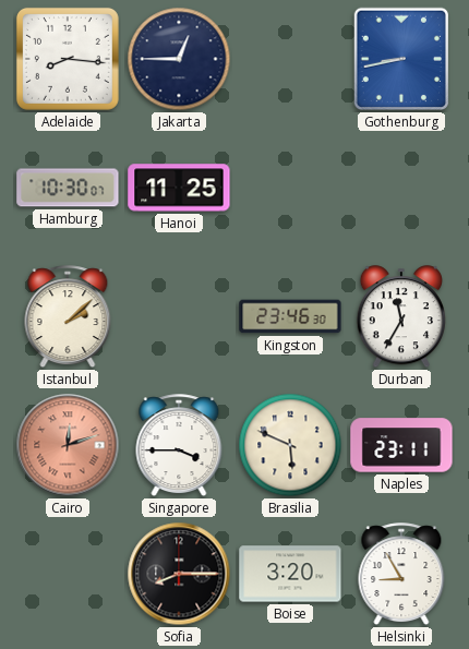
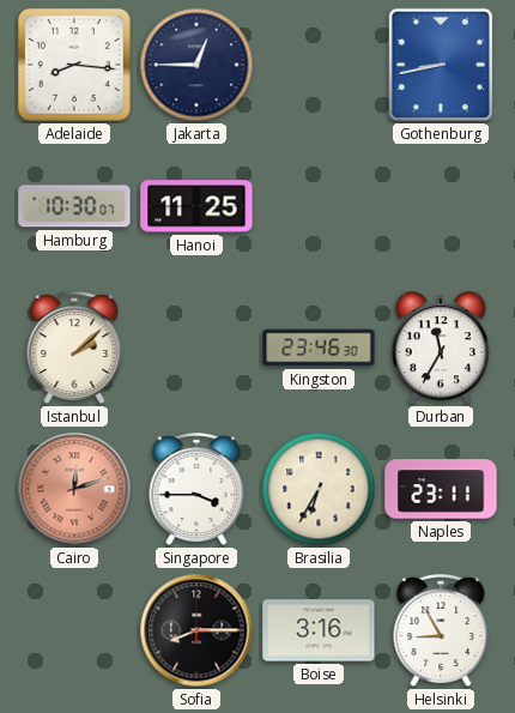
Brasilia: 5:49 -> 6:35 (319, 489)
Boise: 3:20 -> 3:16 (319, 630)
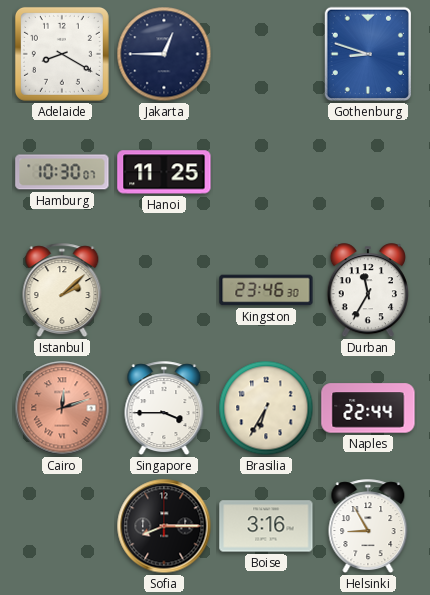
Adelaide: 8:16 -> 8:20 (62, 54)
Gothenburg: 8:43 -> 8:48 (367, 54)
Naples: 23:11 -> 22:44 (368, 408)
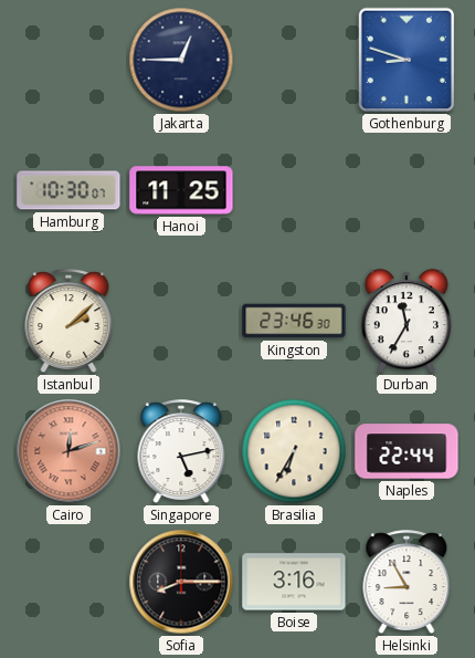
Adelaide: 8:20 -> none (62, 54)
Singapore: 3:45 -> 5:13 (181, 452)
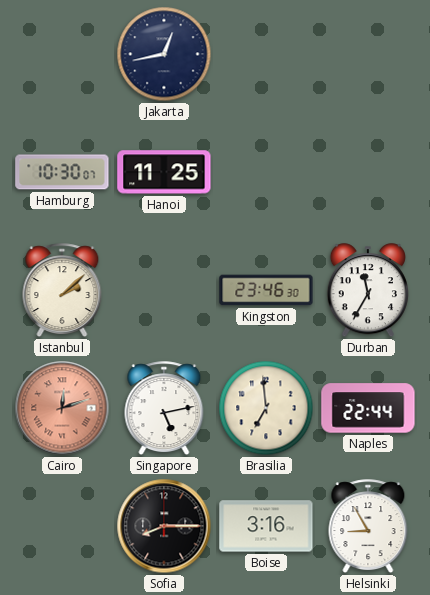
Jakarta: 12:45 -> 12:43 (164, 54)
Gothenburg: 8:48 -> none (405, 60)
Brasilia: 6:35 -> 6:59 (266, 408)
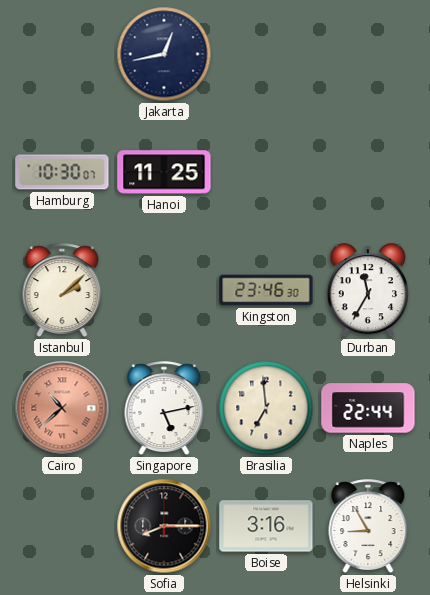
Cairo: 12:12 -> 10:38 (62, 408)
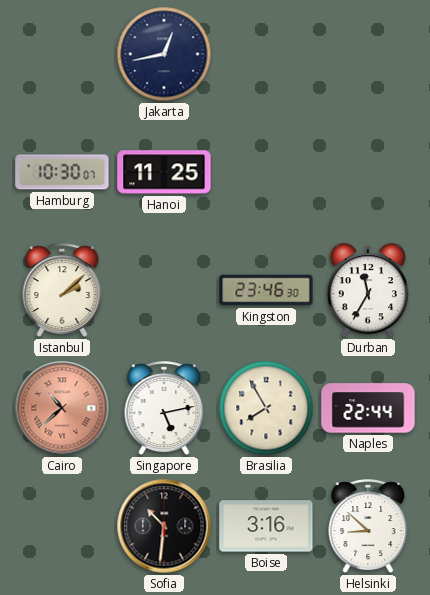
Brasilia: 6:59 -> 7:55 (266, 408)
Sofia: 8:15 -> 10:31 (164, 526)
Helsinki: 8:55 -> 8:52 (368, 527)
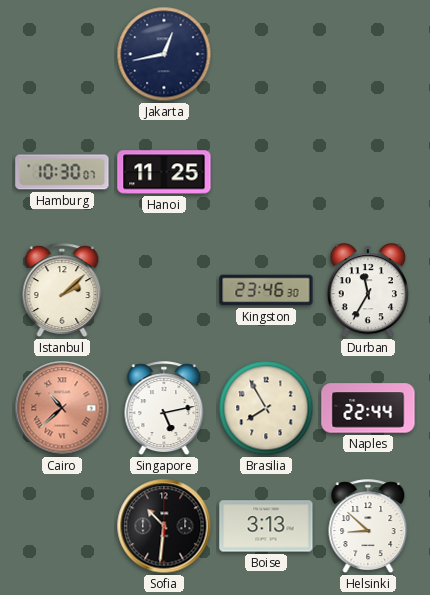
Boise: 3:16 -> 3:13 (266, 526)
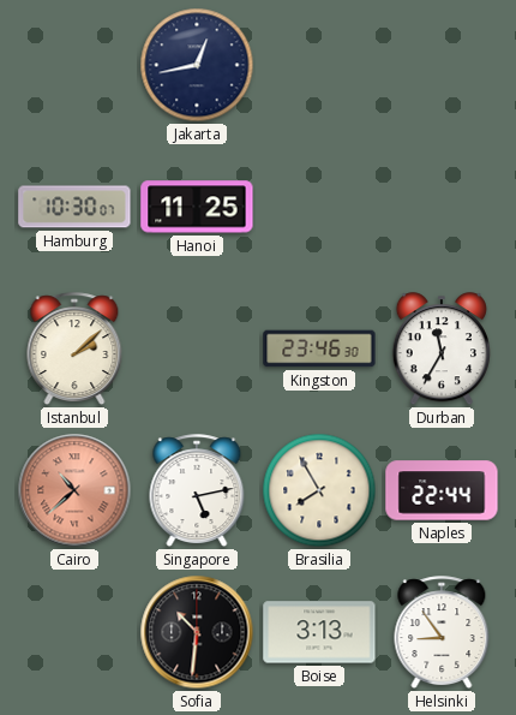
Helsinki: 8:52 -> 8:54 (442, 633)
